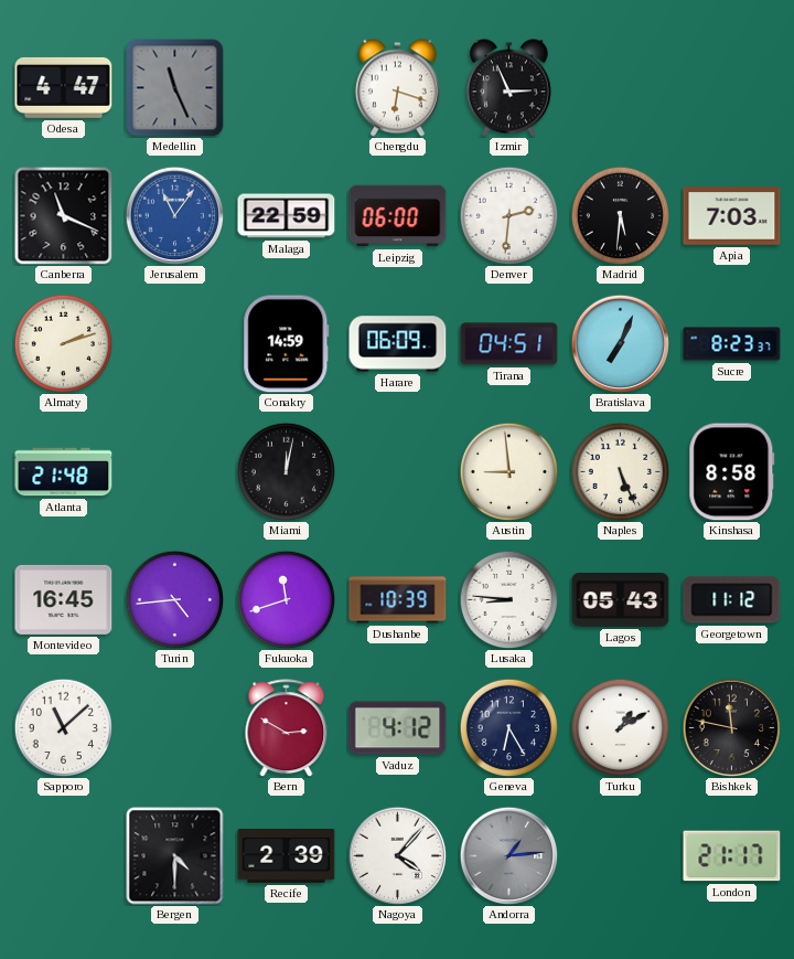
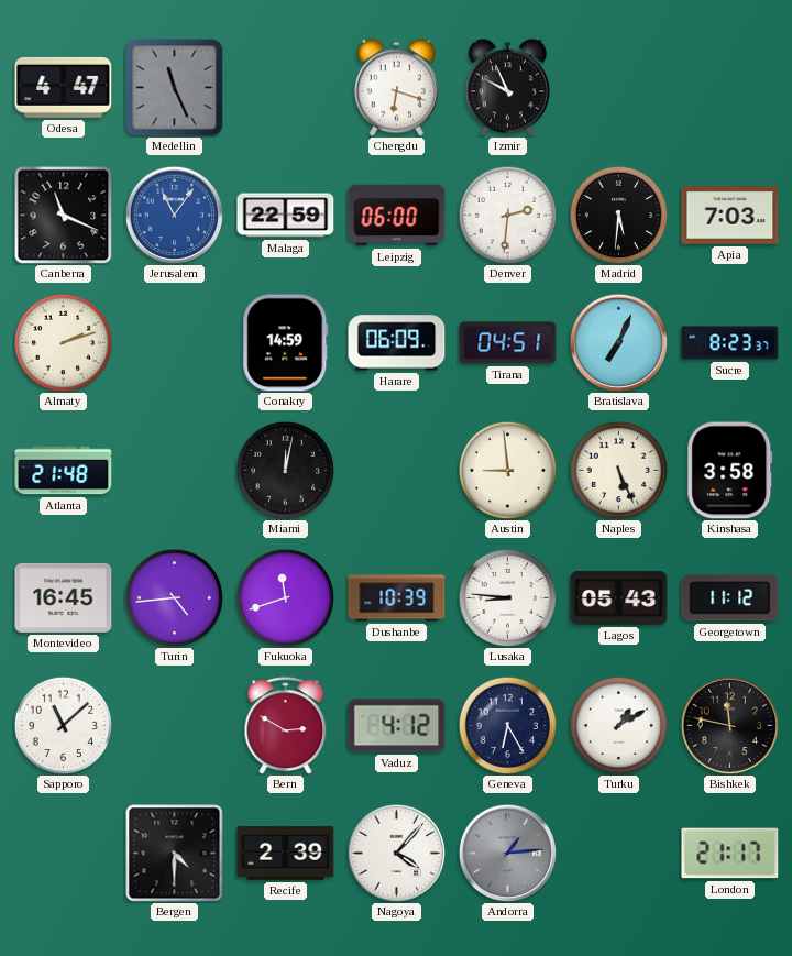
Izmir: 2:56 -> 9:56 (507, 88)
Kinshasa: 8:58 -> 3:58 (730, 471)
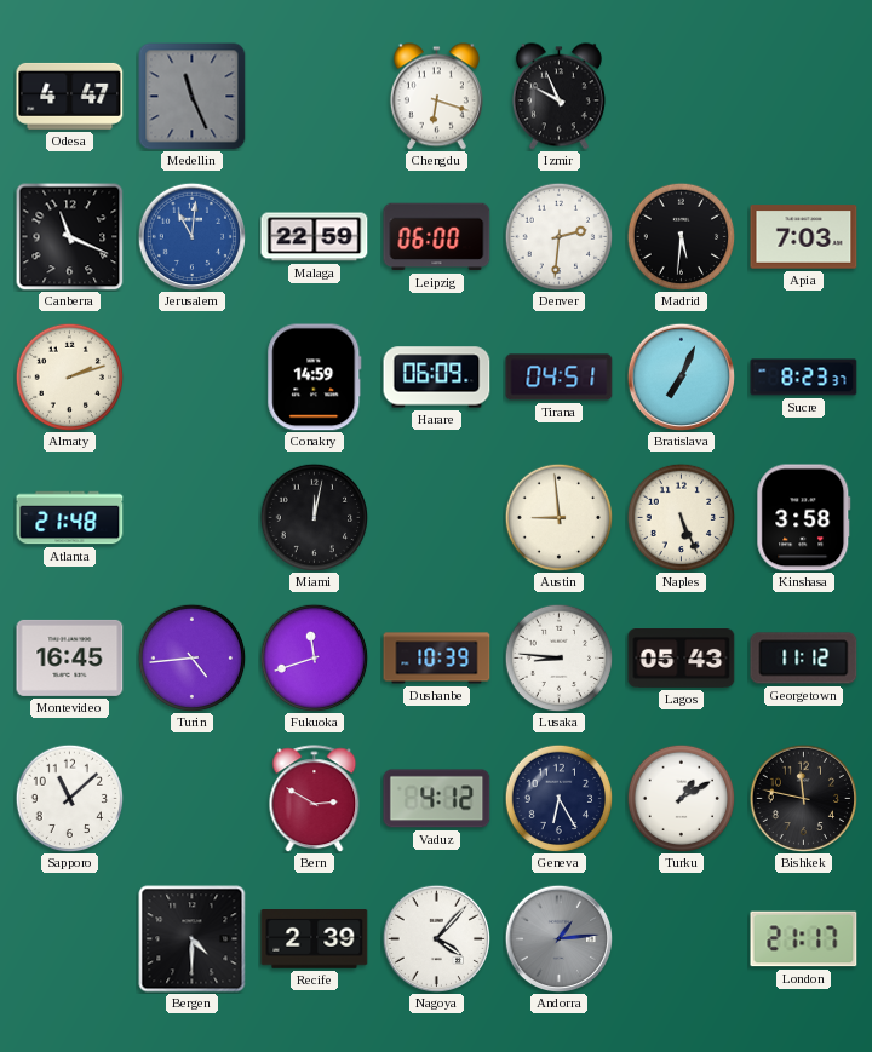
Jerusalem: 11:06 -> 11:01 (191, 236)
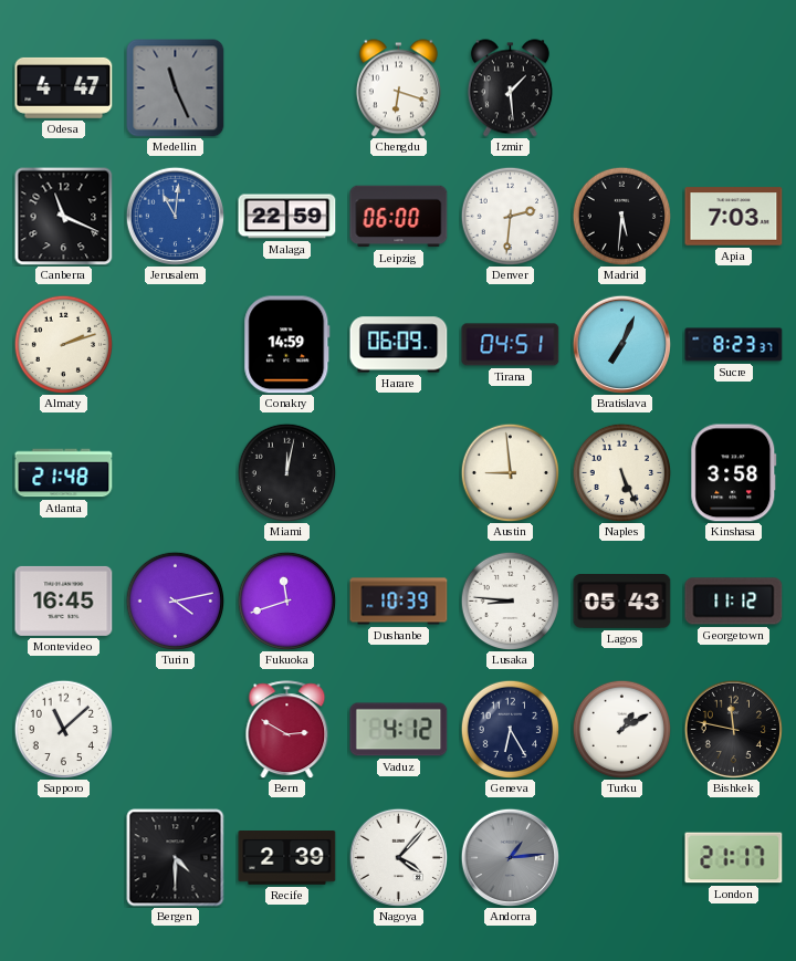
Izmir: 9:56 -> 1:29 (510, 88)
Turin: 4:44 -> 4:13 (175, 600)
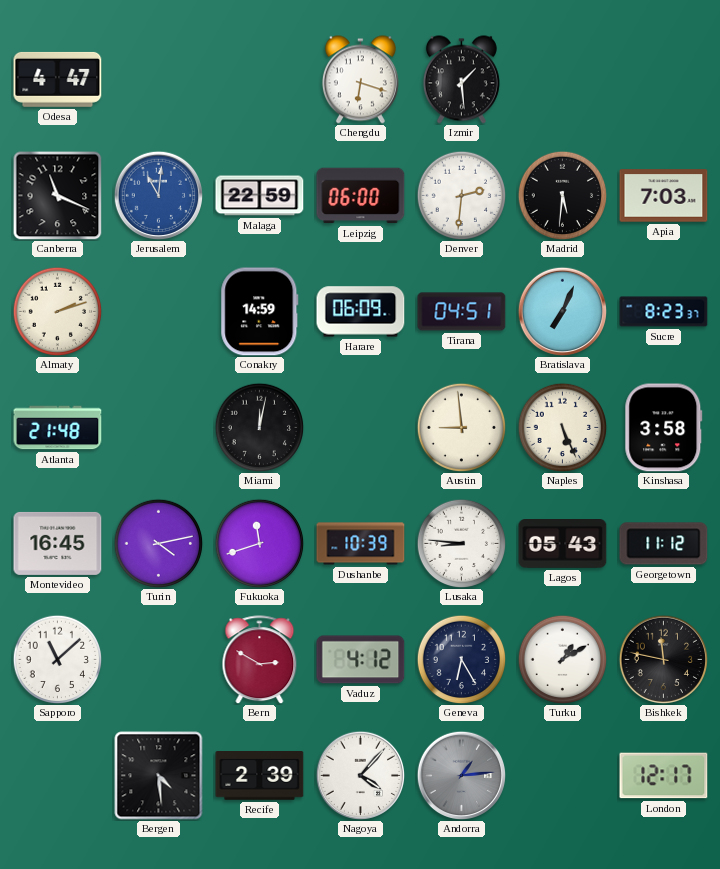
Medellin: 11:26 -> none (176, 88)
Bergen: 4:30 -> 4:29 (159, 776)
London: 21:17 -> 12:17 (664, 776)
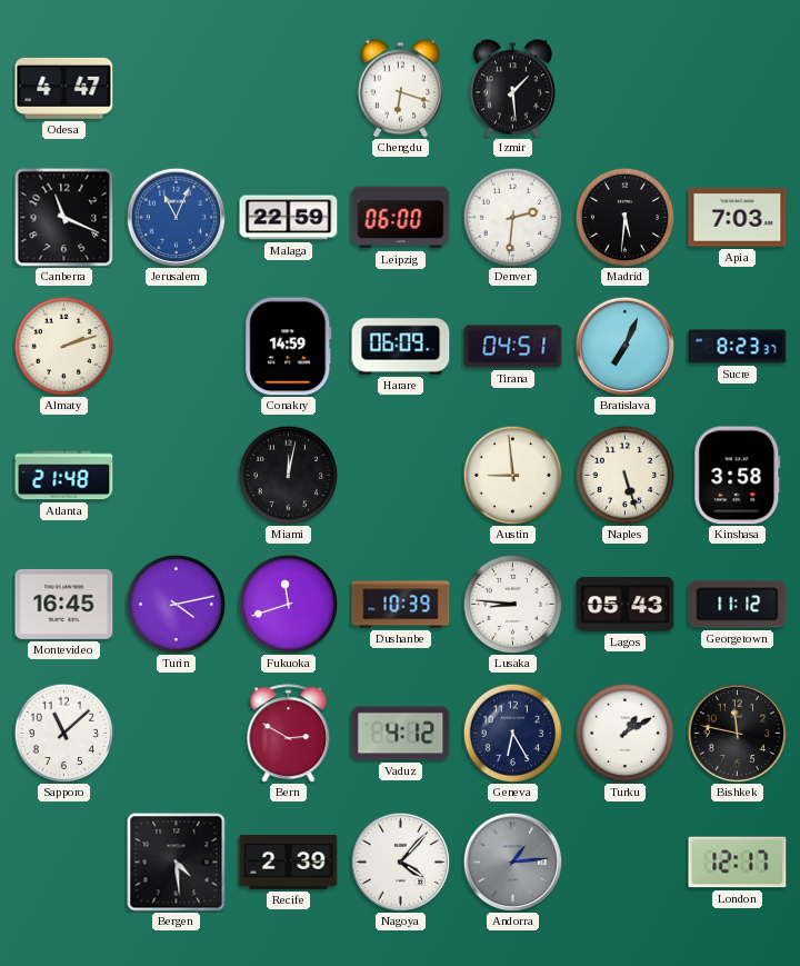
Jerusalem: 11:01 -> 11:04 (176, 217)
Naples: 5:26 -> 5:27 (624, 475)
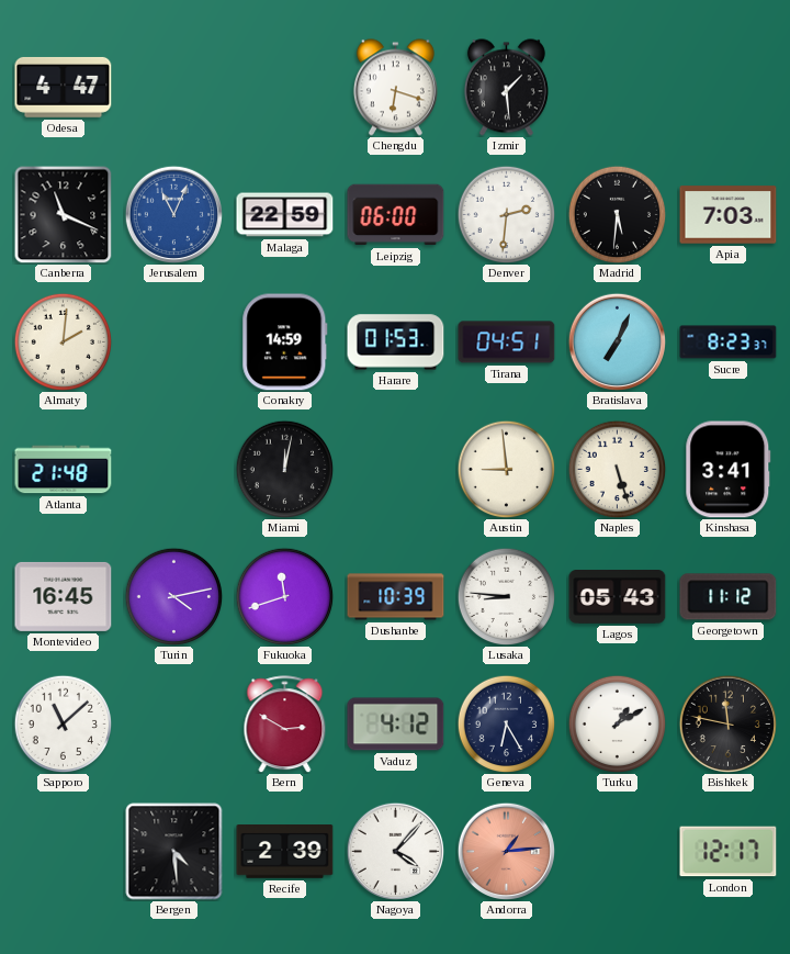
Almaty: 2:12 -> 2:01 (63, 341)
Harare: 06:09 -> 01:53 (396, 343)
Kinshasa: 3:58 -> 3:41 (729, 470)
Andorra dial: grey -> salmon (506, 851)
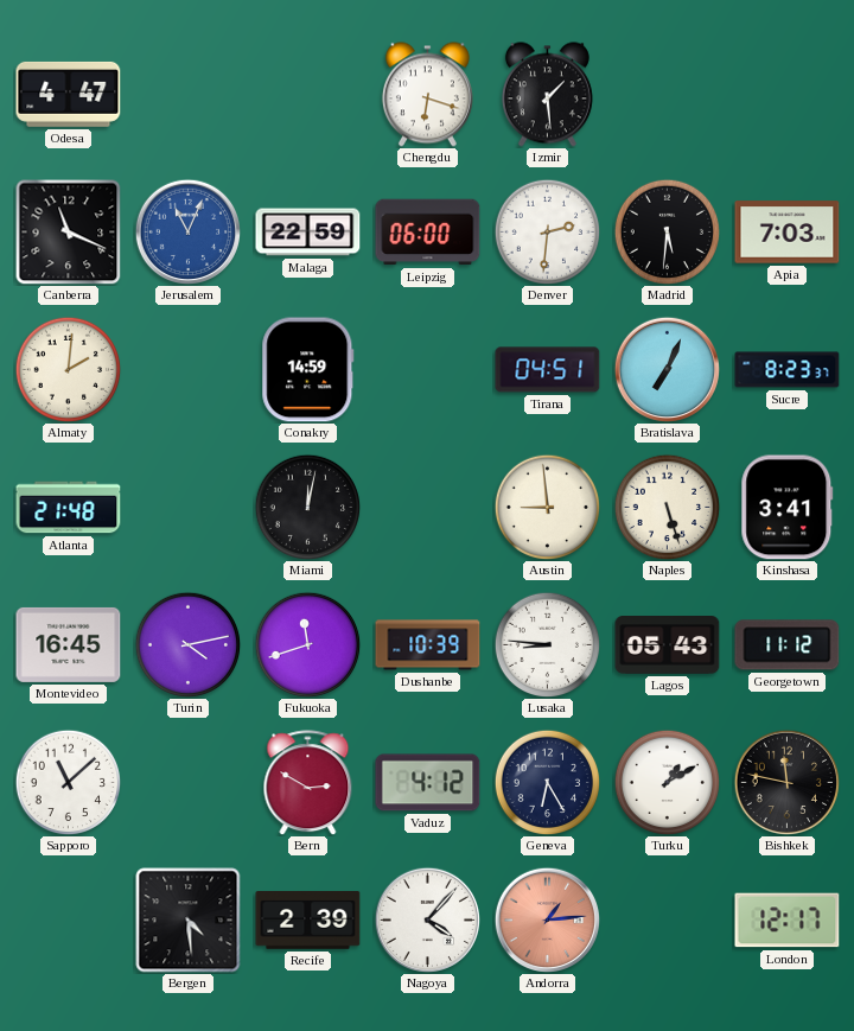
Harare: 01:53 -> none (396, 343)
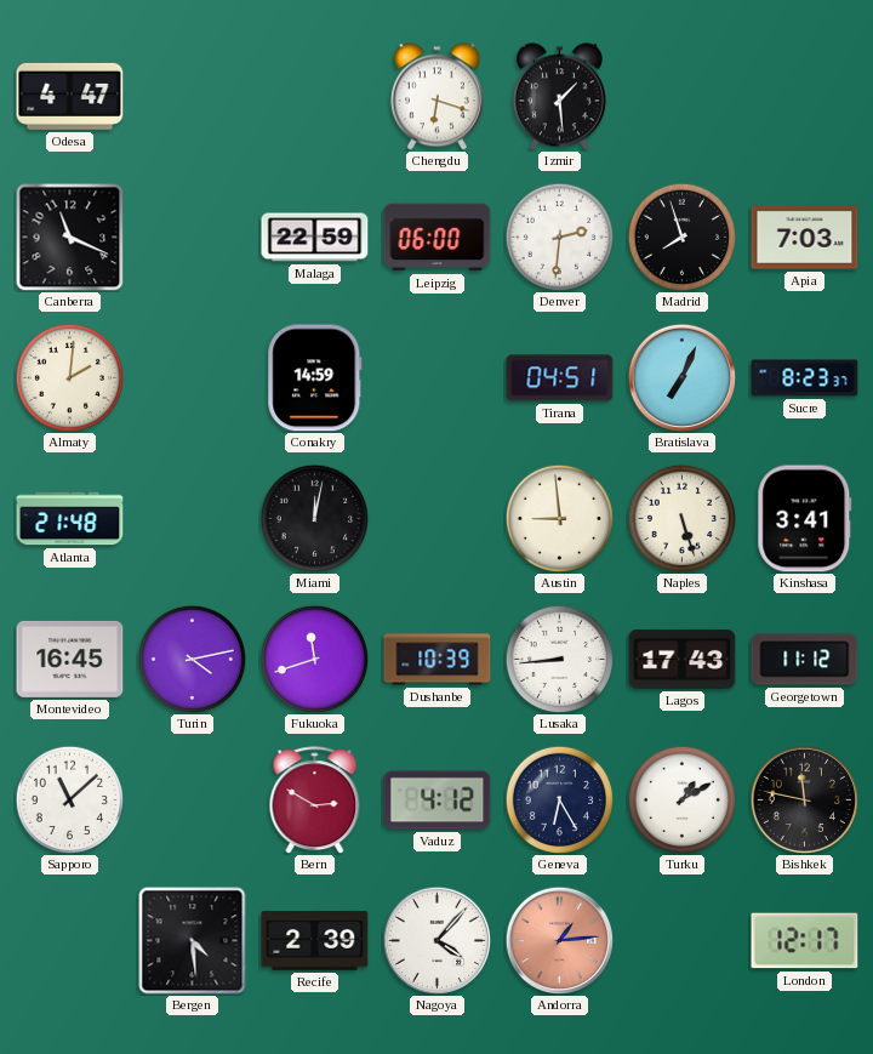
Jerusalem: 11:04 -> none (187, 231)
Madrid: 5:31 -> 7:57 (681, 237)
Lusaka: 8:46 -> 8:44 (559, 659)
Lagos: 05:43 -> 17:43 (683, 660)
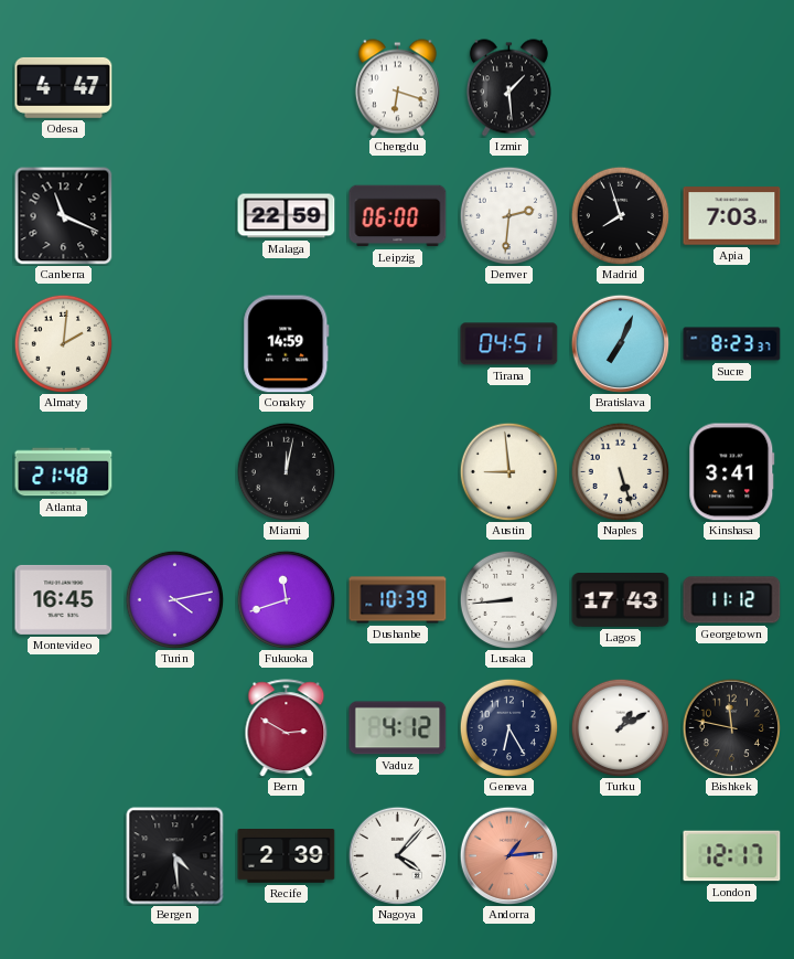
Sapporo: 11:08 -> none (69, 799)
